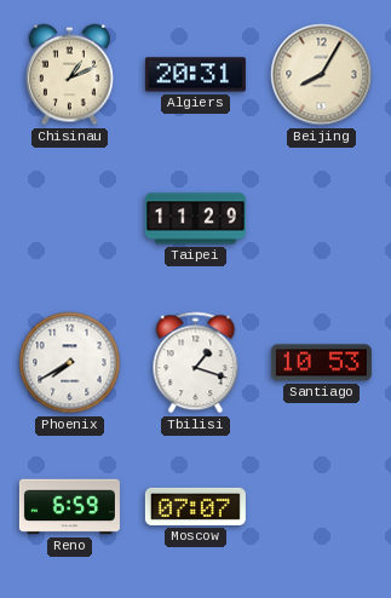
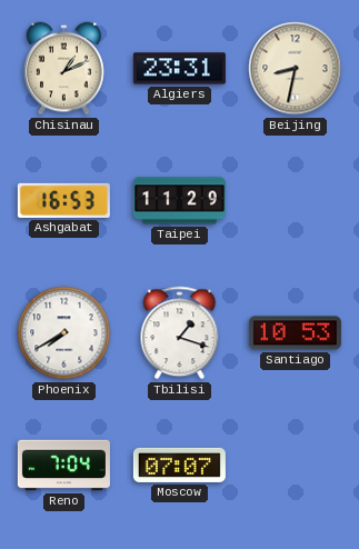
Algiers: 20:31 -> 23:31 (179, 69)
Beijing: 8:05 -> 8:32 (296, 69)
Ashgabat: none -> 16:53 (63, 200)
Reno: 6:59 -> 7:04 (63, 466)
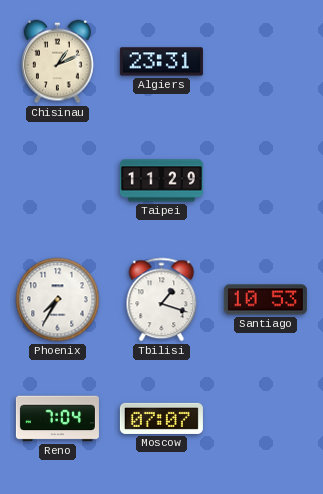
Beijing: 8:32 -> none (296, 69)
Ashgabat: 16:53 -> none (63, 200)
Phoenix: 7:40 -> 7:35 (58, 300)
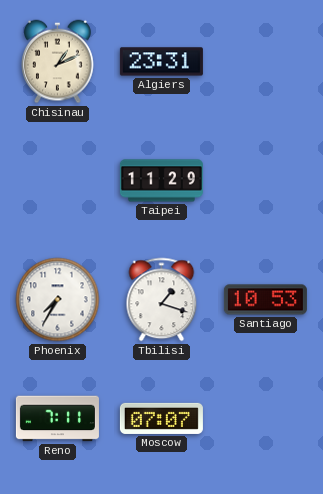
Reno: 7:04 -> 7:11 (57, 419)
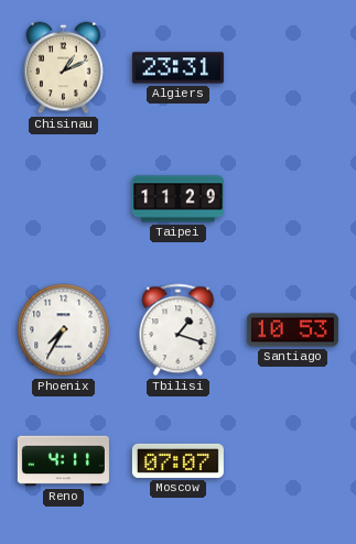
Reno: 7:11 -> 4:11 (63, 461)
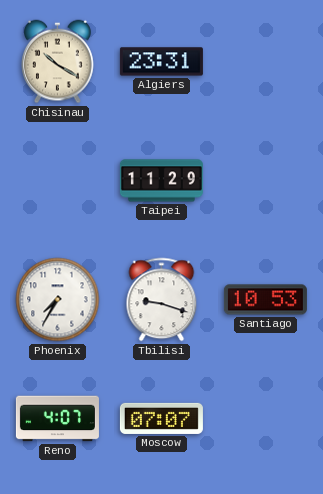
Chisinau: 1:11 -> 10:20 (58, 62)
Tbilisi: 1:18 -> 9:18 (162, 300)
Reno: 4:11 -> 4:07 (57, 419)
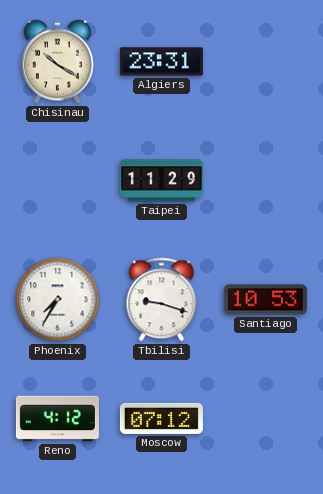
Reno: 4:07 -> 4:12 (57, 419)
Moscow: 07:07 -> 07:12 (161, 418)
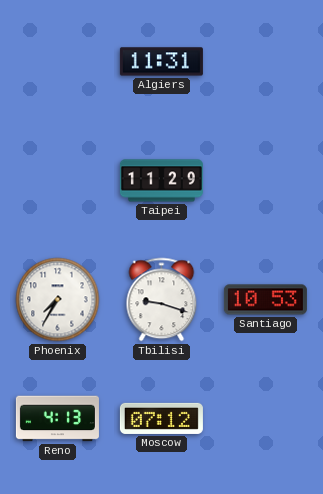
Chisinau: 10:20 -> none (58, 62)
Algiers: 23:31 -> 11:31 (161, 62)
Reno: 4:12 -> 4:13 (57, 419)
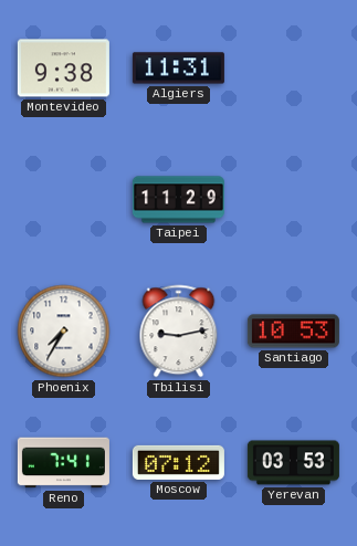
Montevideo: none -> 9:38 (63, 69)
Tbilisi: 9:18 -> 9:13 (179, 332)
Reno: 4:13 -> 7:41 (63, 463)
Yerevan: none -> 03:53 (293, 463)
